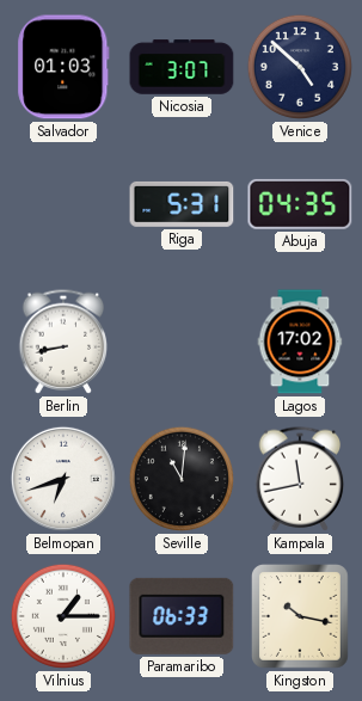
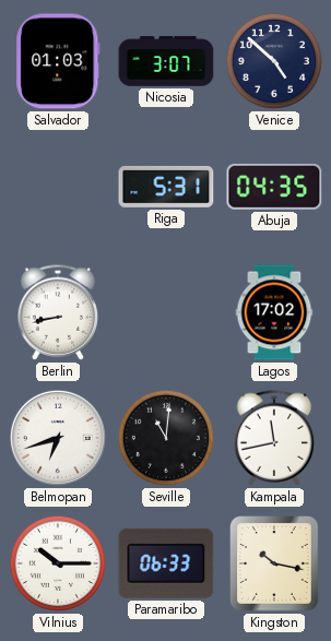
Vilnius: 1:15 -> 10:15 (58, 563)
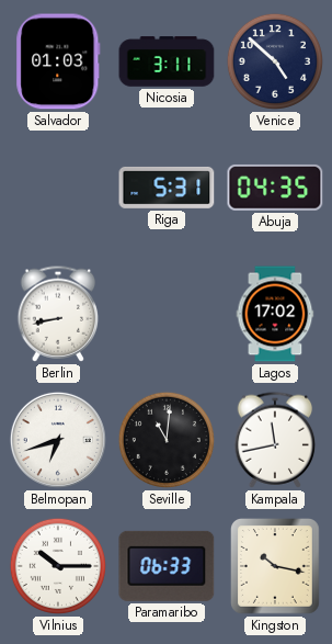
Nicosia: 3:07 -> 3:11 (167, 61)
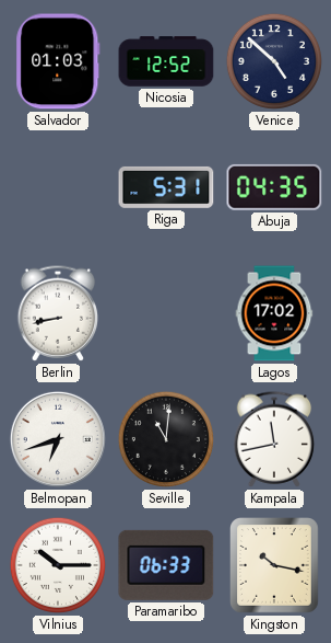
Nicosia: 3:11 -> 12:52 (166, 61)
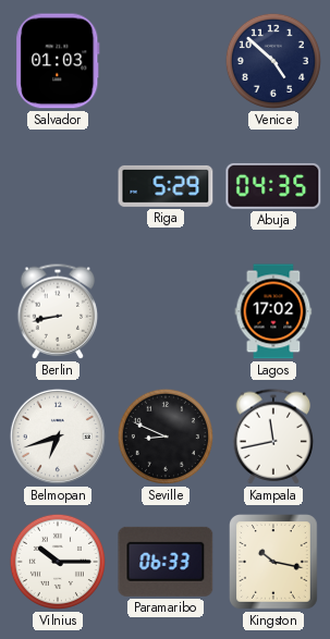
Nicosia: 12:52 -> none (166, 61)
Riga: 5:31 -> 5:29 (166, 186)
Seville: 11:01 -> 8:49 (166, 437)
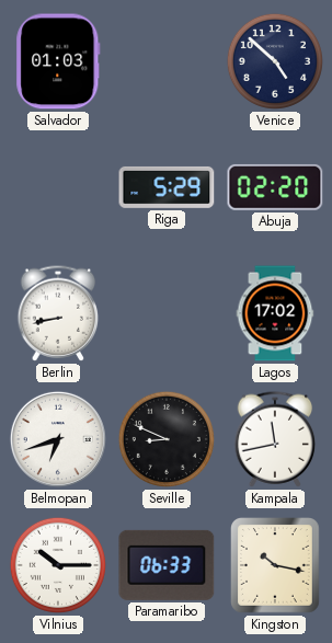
Abuja: 04:35 -> 02:20 (275, 187)
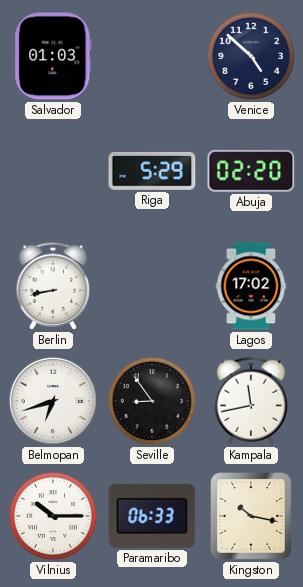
Seville: 8:49 -> 8:54 (152, 401)
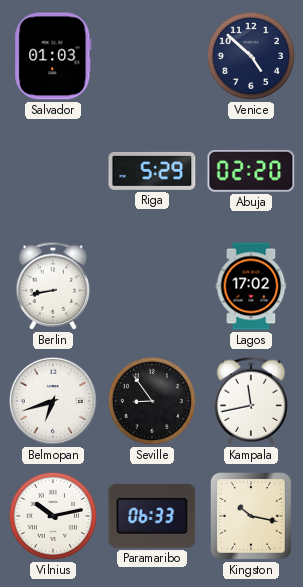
Vilnius: 10:15 -> 10:13 (53, 516)
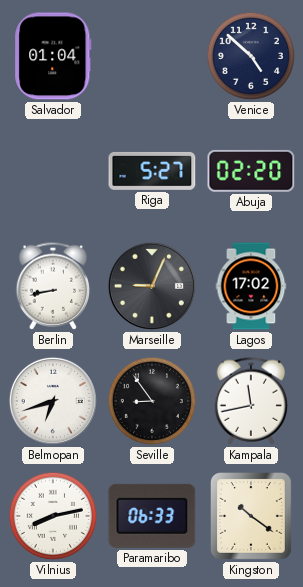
Salvador: 01:03 -> 01:04 (53, 56)
Riga: 5:29 -> 5:27 (152, 171)
Marseille: none -> 9:04 (152, 286)
Vilnius: 10:13 -> 8:13 (53, 516)
Kingston: 10:17 -> 10:21 (252, 517)
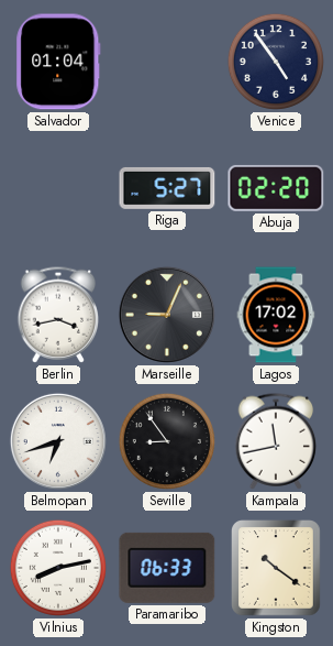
Venice: 4:52 -> 4:54 (276, 62)
Berlin: 8:43 -> 3:43 (58, 315)
